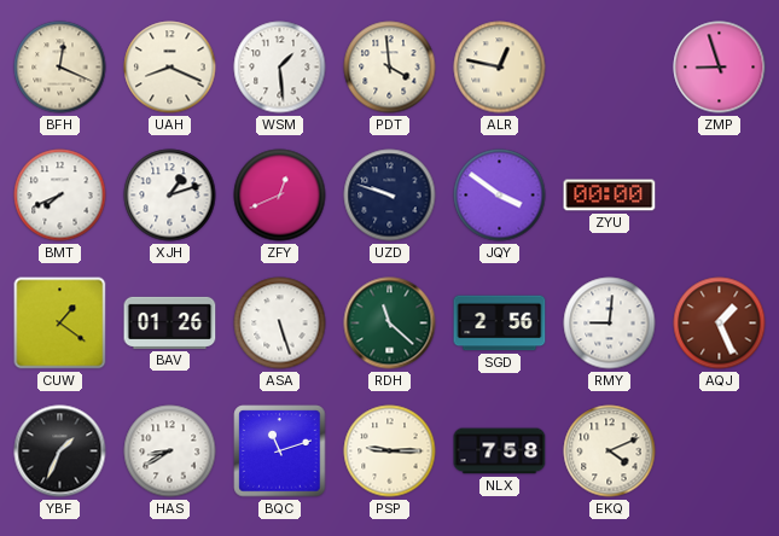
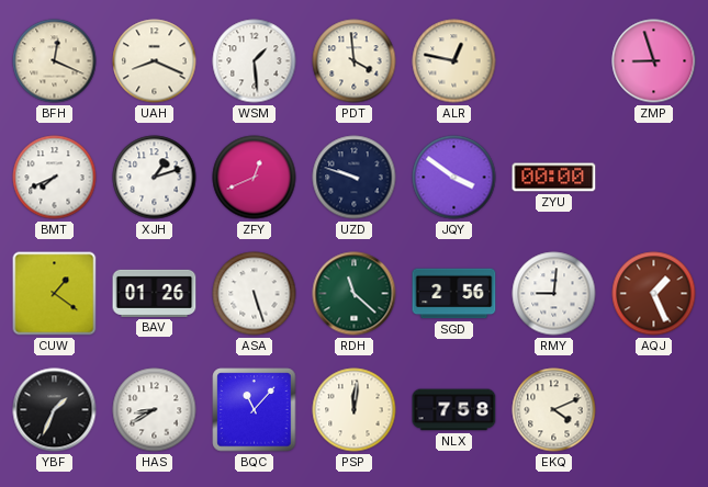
BQC: 11:12 -> 11:07 (255, 410)
PSP: 9:15 -> 12:01 (355, 410)
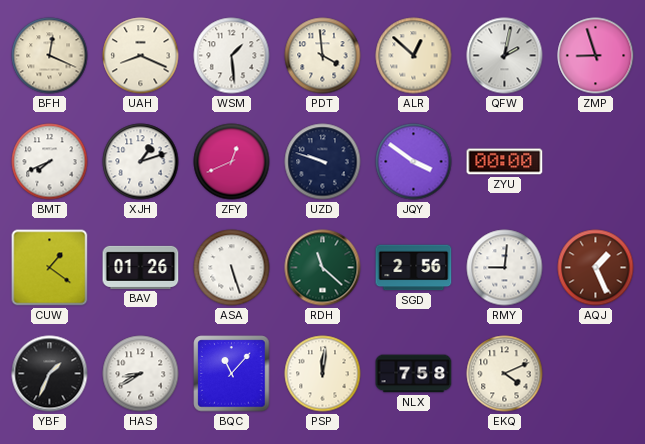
ALR: 12:47 -> 12:52 (414, 56)
QFW: none -> 2:02 (505, 56)
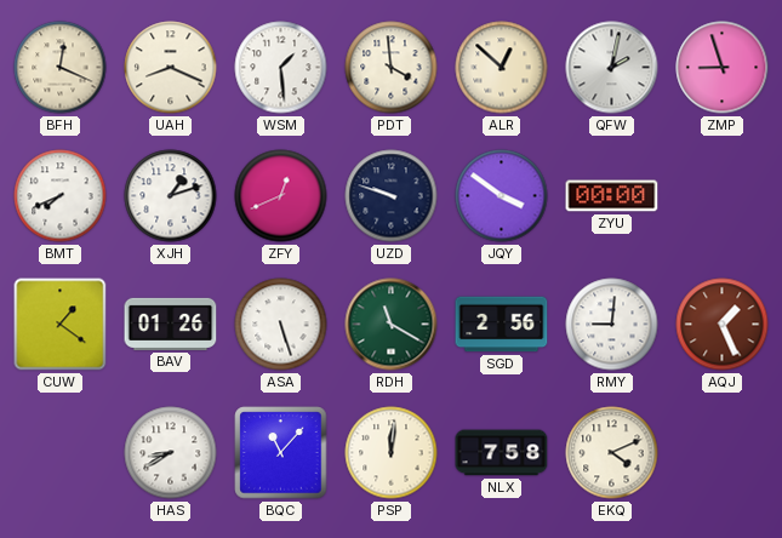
RDH: 11:22 -> 11:20 (392, 325)
YBF: 1:34 -> none (50, 374)
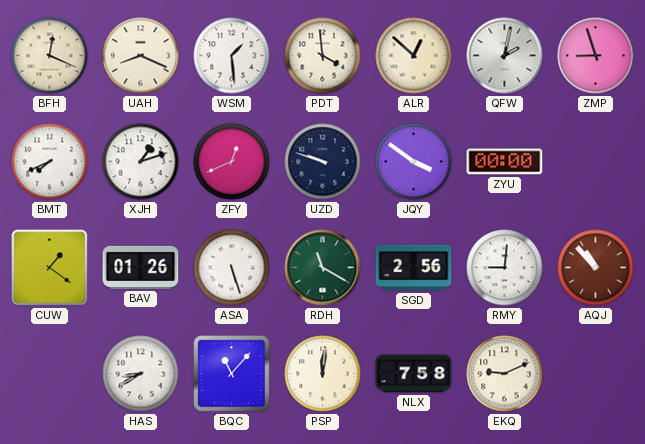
AQJ: 1:26 -> 10:53 (596, 268)
EKQ: 4:11 -> 9:11 (505, 374)
